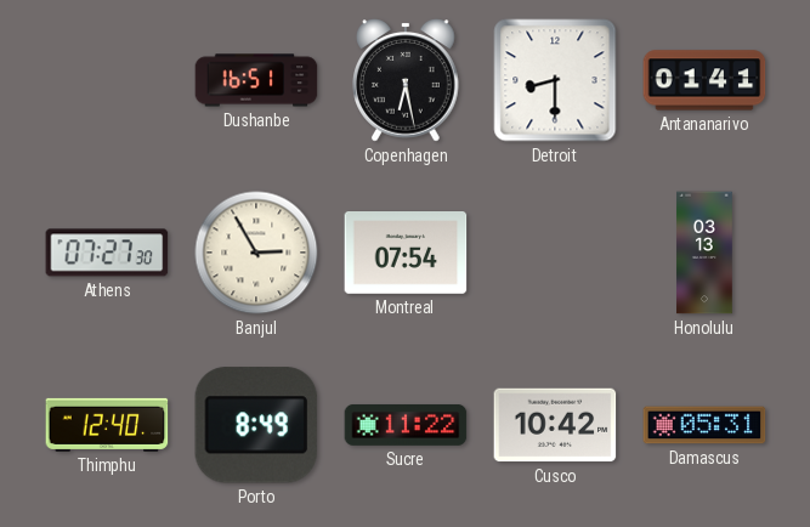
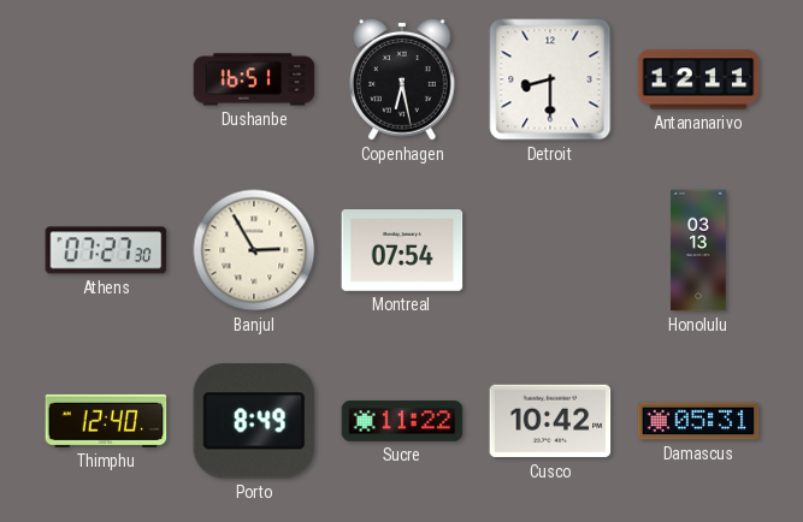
Antananarivo: 01:41 -> 12:11 (698, 79)
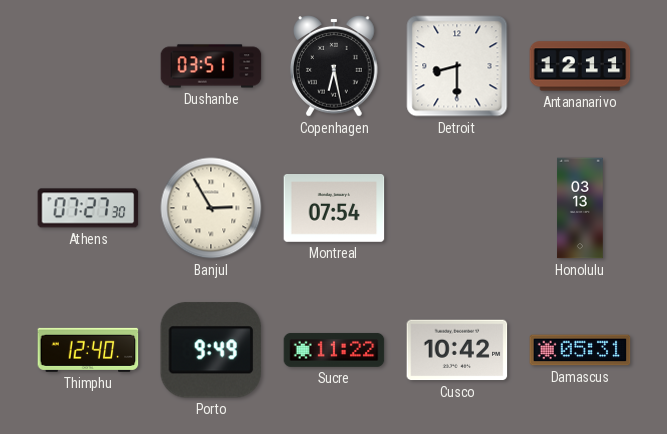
Dushanbe: 16:51 -> 03:51 (211, 66)
Porto: 8:49 -> 9:49 (211, 350)
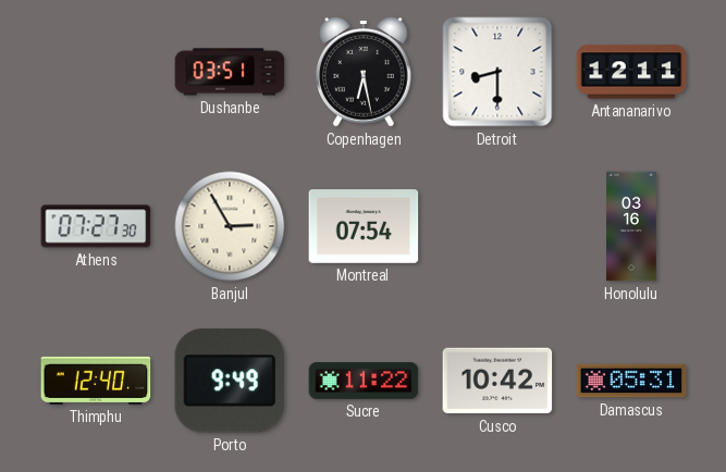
Honolulu: 03:13 -> 03:16 (631, 226)
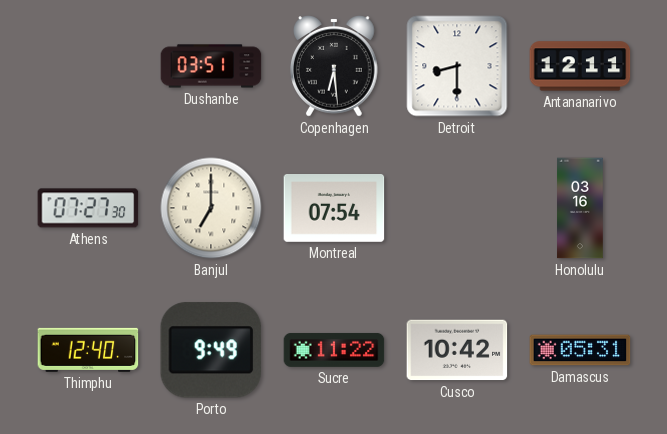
Copenhagen: 6:28 -> 6:29 (334, 66)
Banjul: 2:55 -> 7:00 (211, 208)
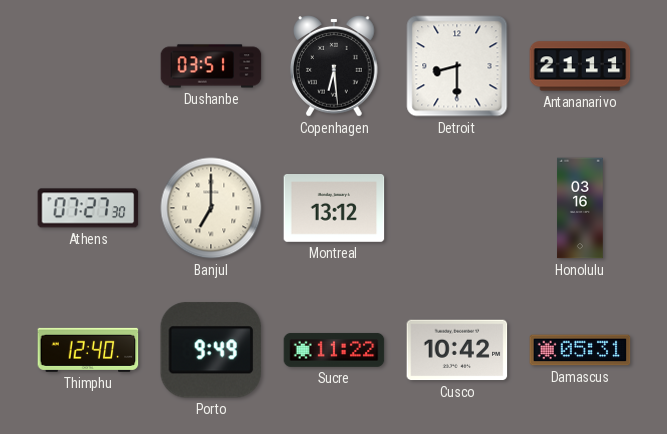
Antananarivo: 12:11 -> 21:11 (580, 66)
Montreal: 07:54 -> 13:12 (334, 209)
